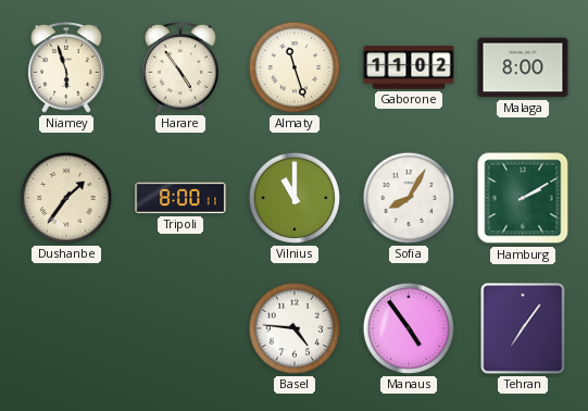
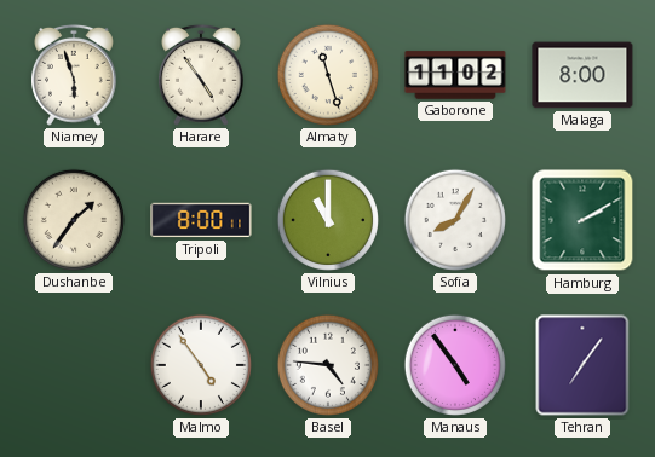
Malmo: none -> 4:54 (201, 365)
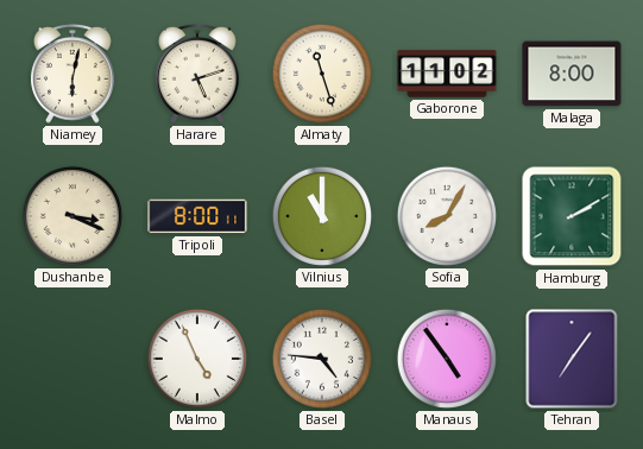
Niamey: 5:57 -> 6:02 (74, 74)
Harare: 4:54 -> 5:12 (198, 74)
Dushanbe: 1:36 -> 3:19 (73, 216)
Malmo: 4:54 -> 4:56 (197, 359)
